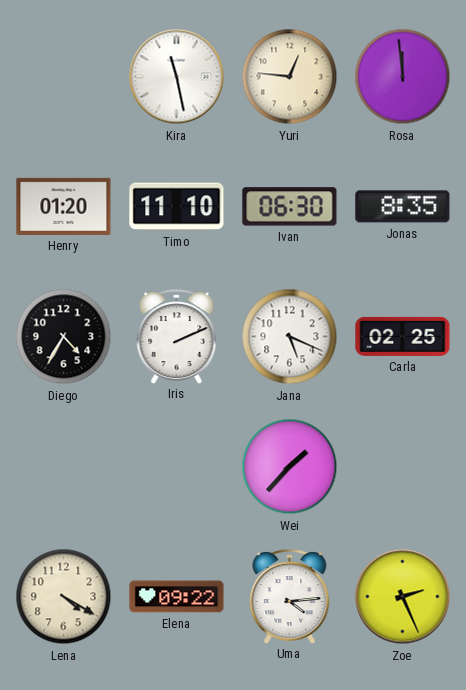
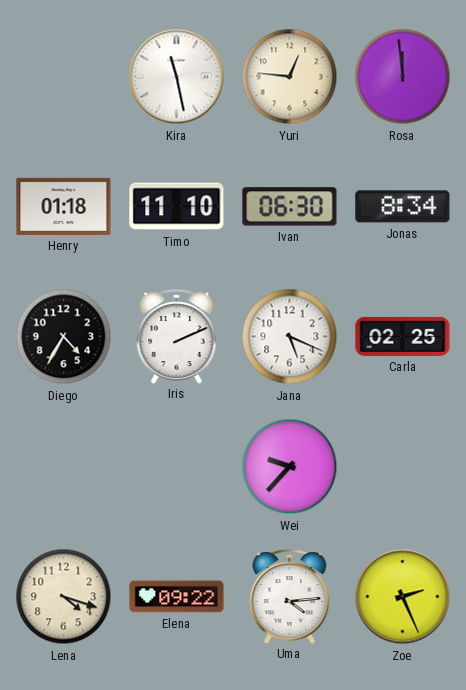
Henry: 01:20 -> 01:18 (64, 206)
Jonas: 8:35 -> 8:34 (403, 207)
Wei: 1:37 -> 9:37 (290, 467)
Lena: 4:20 -> 4:18 (64, 597)
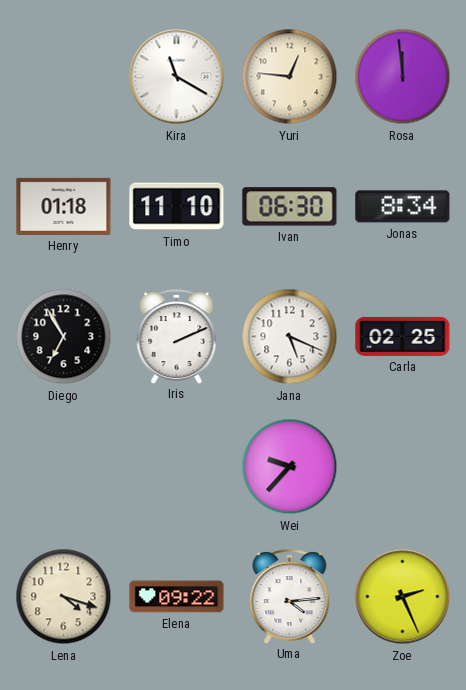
Kira: 11:28 -> 11:20 (177, 77)
Diego: 4:35 -> 6:55 (64, 337)
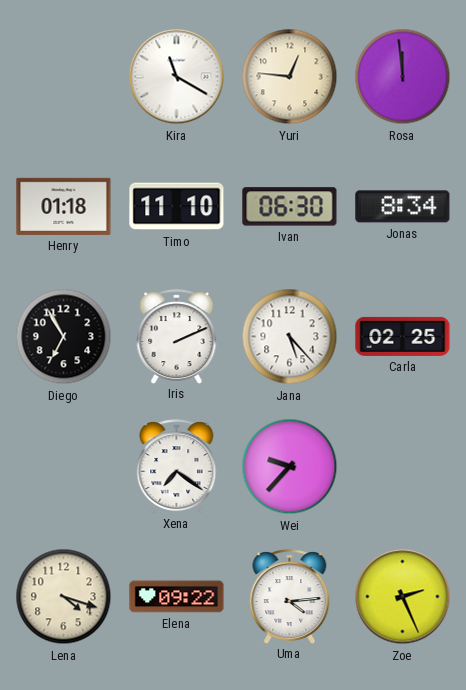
Jana: 5:19 -> 5:23 (290, 337)
Xena: none -> 7:21 (177, 466)
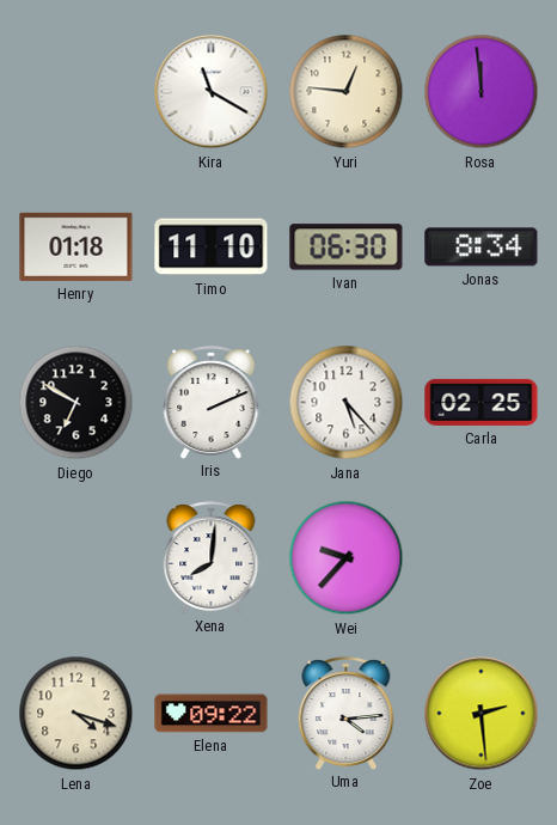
Diego: 6:55 -> 6:50 (76, 403)
Xena: 7:21 -> 8:01 (212, 557)
Zoe: 2:26 -> 2:29 (482, 714)
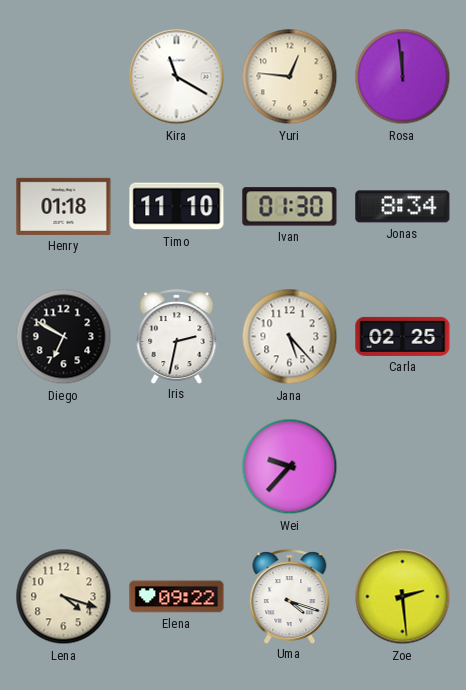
Ivan: 06:30 -> 01:30 (290, 207)
Iris: 2:11 -> 2:32 (177, 336)
Xena: 8:01 -> none (212, 557)
Uma: 4:14 -> 4:18 (290, 596)
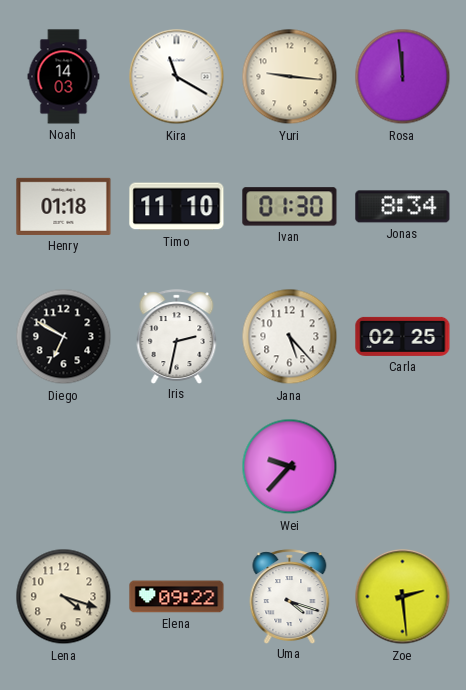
Noah: none -> 14:03 (64, 77)
Yuri: 12:46 -> 9:16 (290, 77)
